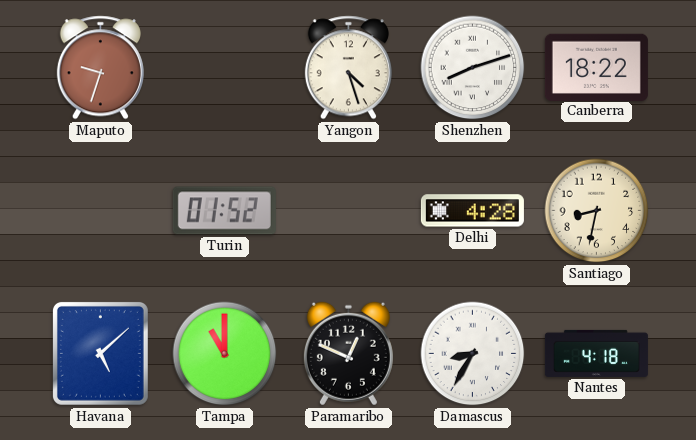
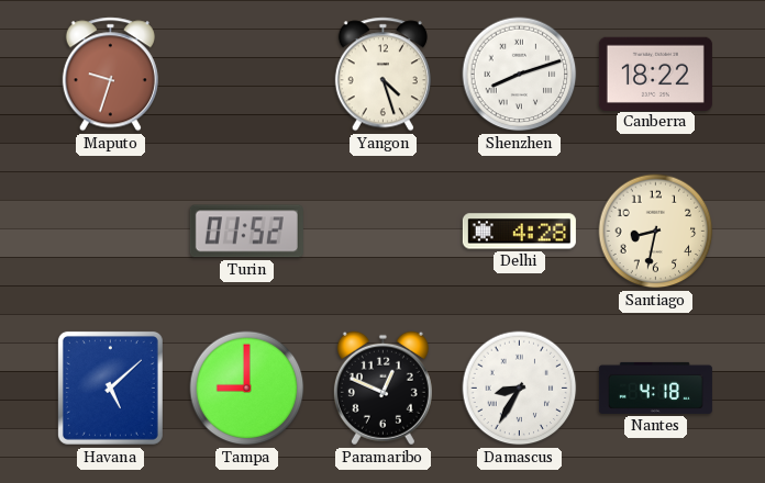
Tampa: 11:00 -> 9:00 (247, 389)
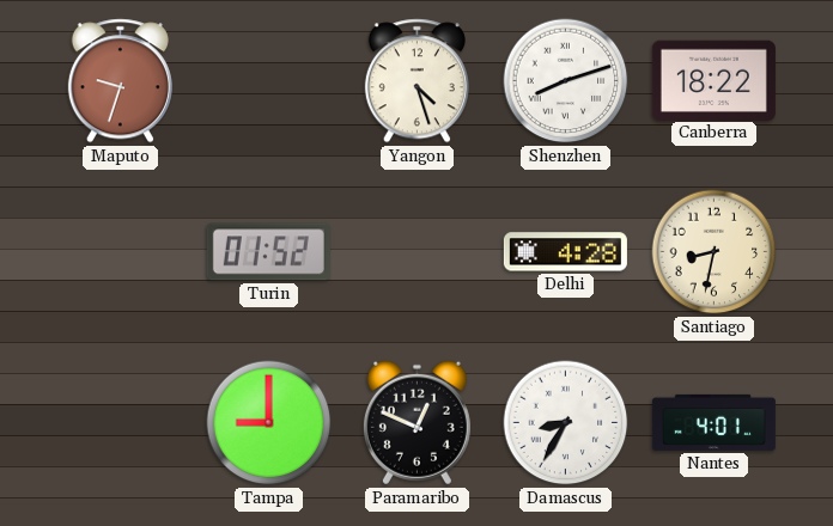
Havana: 5:08 -> none (110, 387)
Nantes: 4:18 -> 4:01 (713, 422)
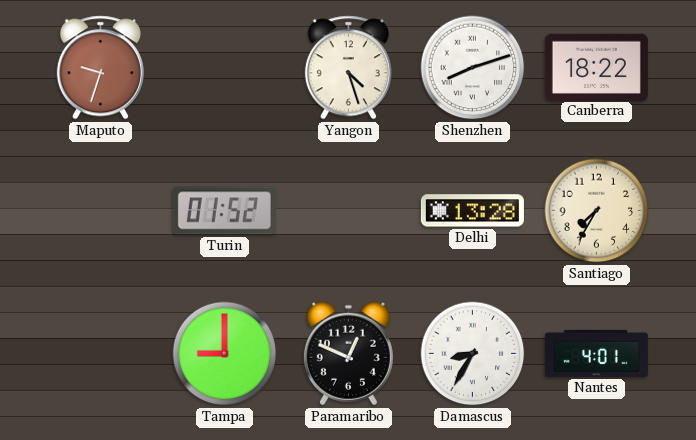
Delhi: 4:28 -> 13:28 (472, 211)
Santiago: 8:32 -> 7:35 (597, 211)
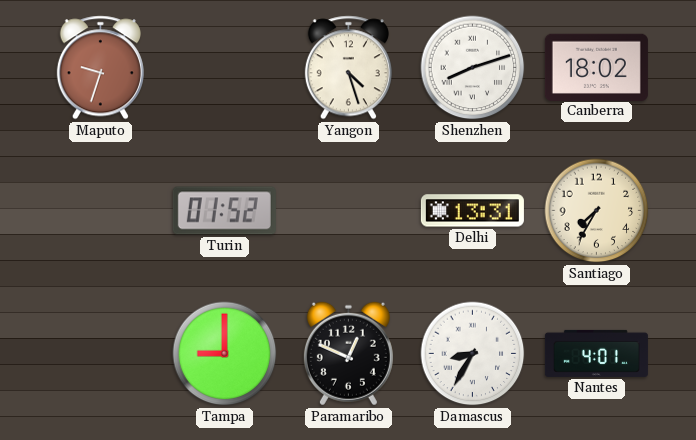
Canberra: 18:22 -> 18:02 (596, 67)
Delhi: 13:28 -> 13:31 (472, 211)
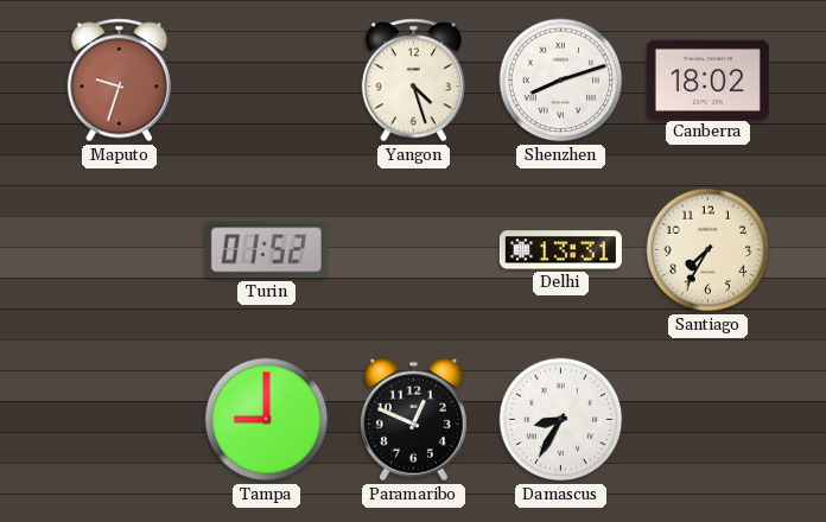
Nantes: 4:01 -> none (596, 353)
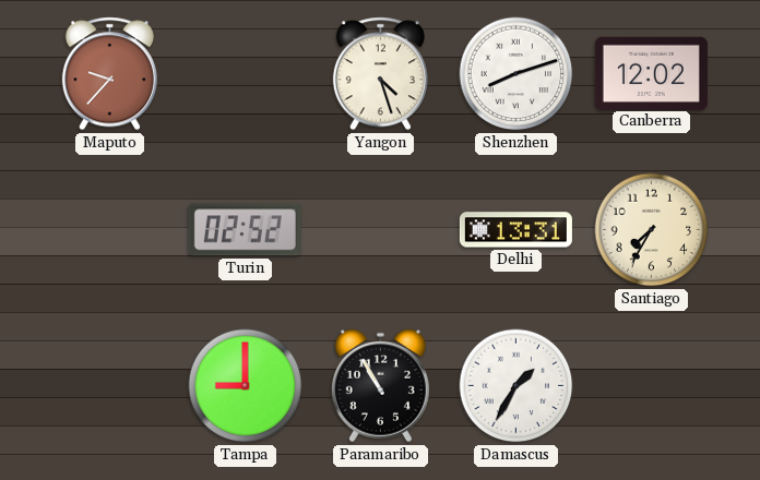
Maputo: 9:33 -> 9:37 (109, 74)
Canberra: 18:02 -> 12:02 (651, 73)
Turin: 01:52 -> 02:52 (245, 230)
Paramaribo: 12:49 -> 10:55 (380, 386)
Damascus: 8:35 -> 1:35 (516, 386)
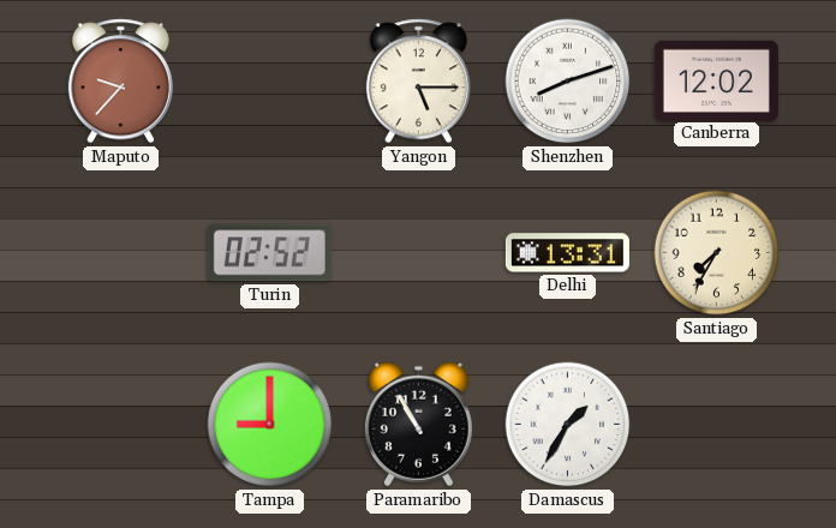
Yangon: 4:27 -> 5:15 (418, 82)
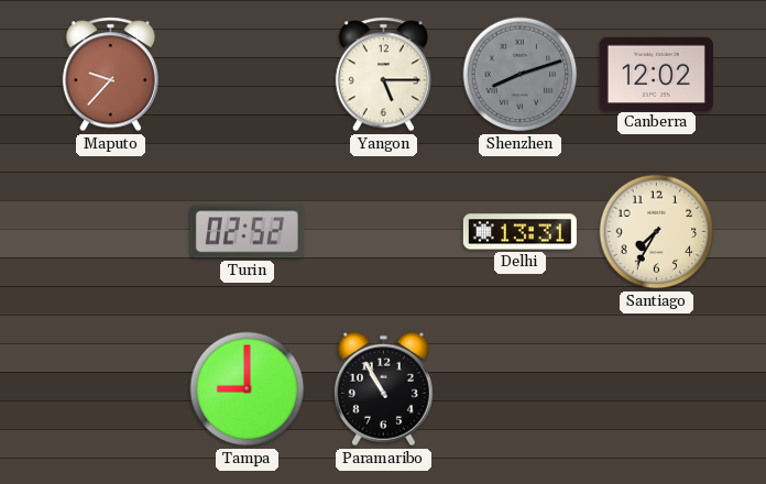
Shenzhen dial: white -> grey (521, 75)
Damascus: 1:35 -> none (568, 425)
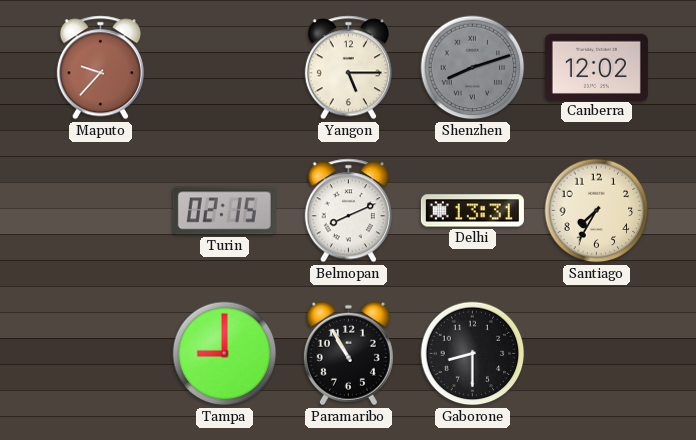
Turin: 02:52 -> 02:15 (224, 211)
Belmopan: none -> 8:11 (348, 211)
Gaborone: none -> 8:30 (473, 354)
